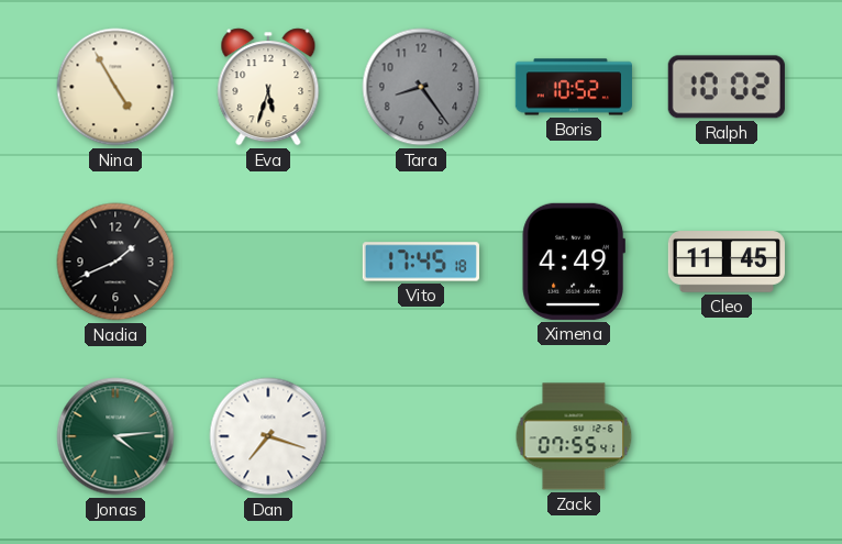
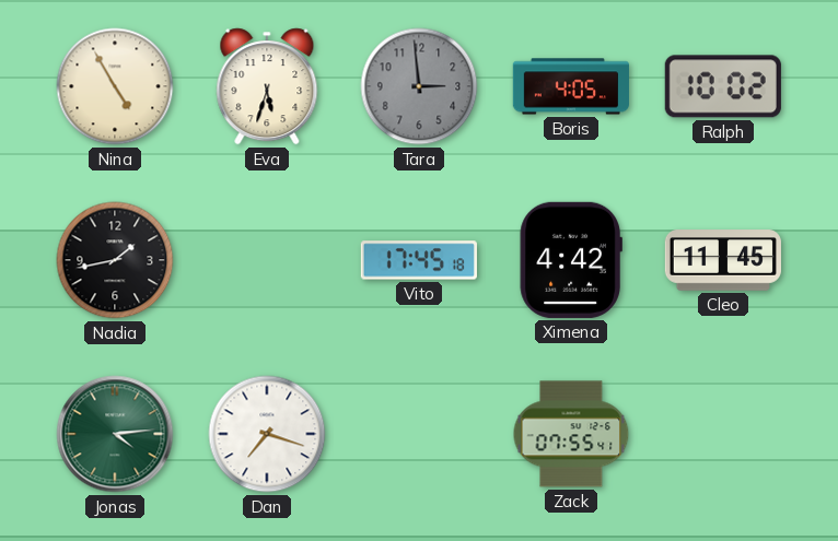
Tara: 8:24 -> 2:59 (419, 86)
Boris: 10:52 -> 4:05 (571, 86)
Nadia: 1:41 -> 1:43 (115, 260)
Ximena: 4:49 -> 4:42 (571, 260)
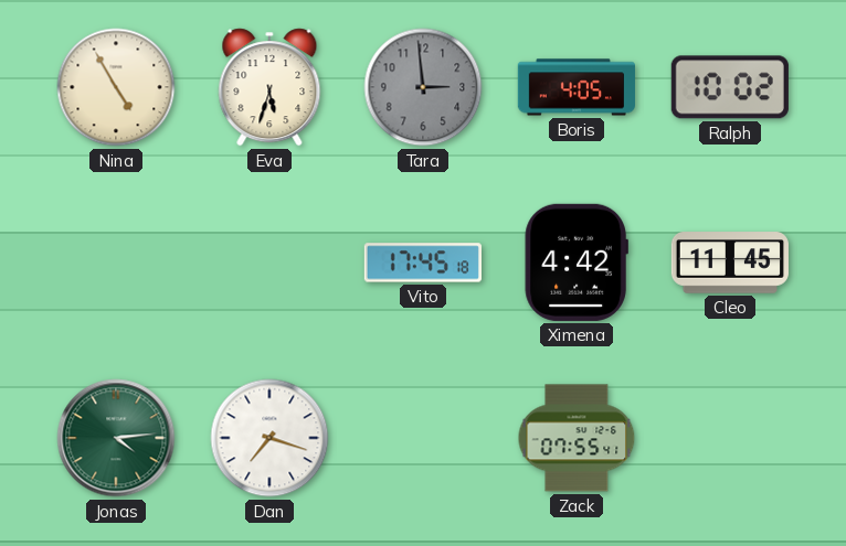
Nadia: 1:43 -> none (115, 260)
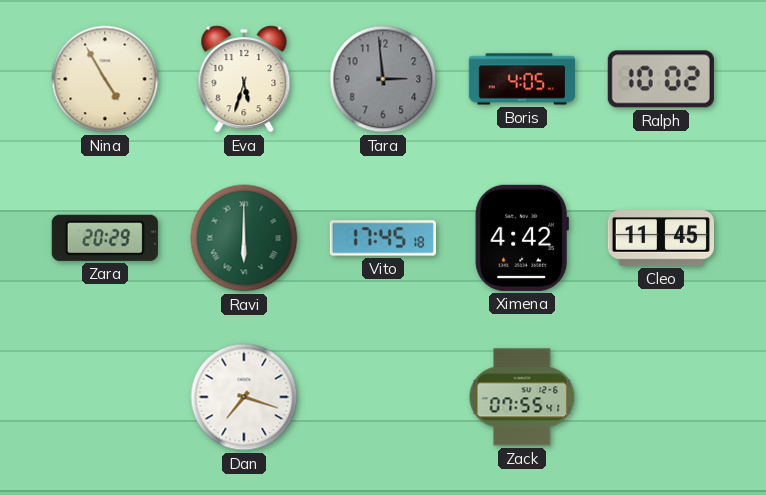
Zara: none -> 20:29 (105, 238)
Ravi: none -> 6:00 (244, 238)
Jonas: 4:14 -> none (116, 438)
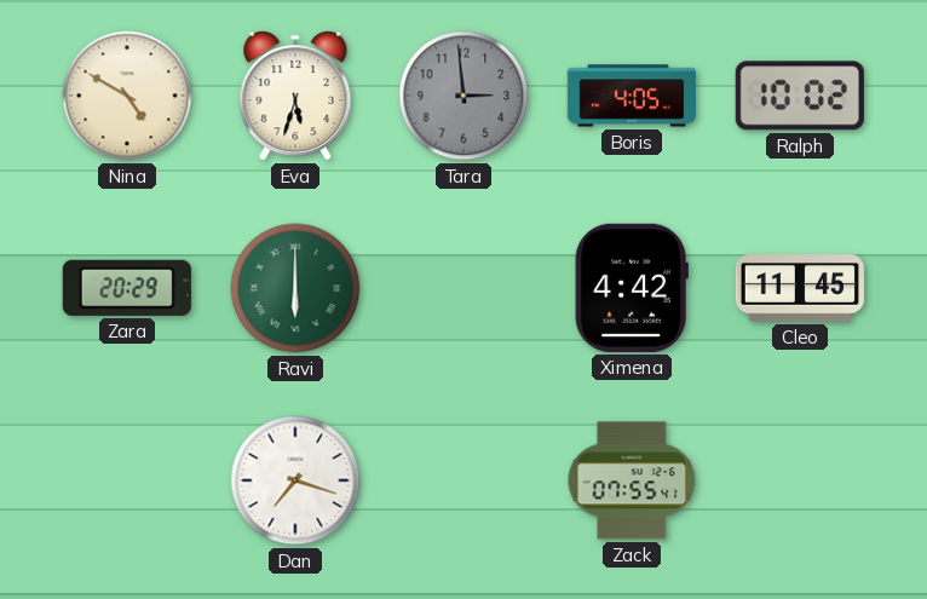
Nina: 4:55 -> 4:50 (127, 96)
Vito: 17:45 -> none (383, 238)
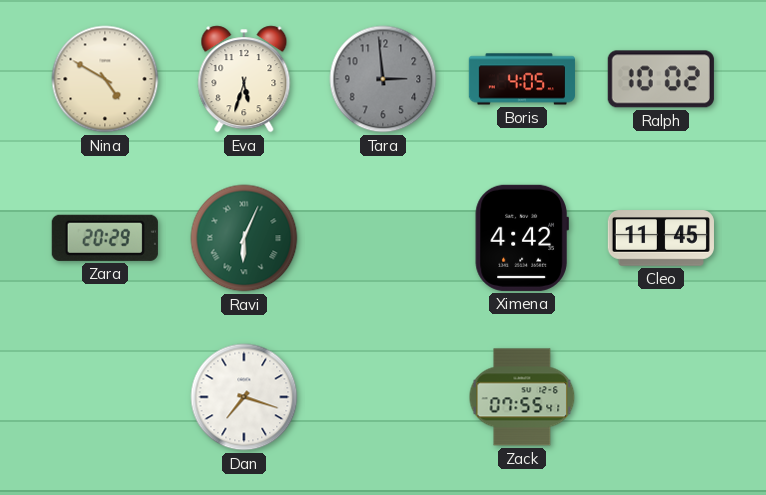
Ravi: 6:00 -> 6:04 (244, 238)
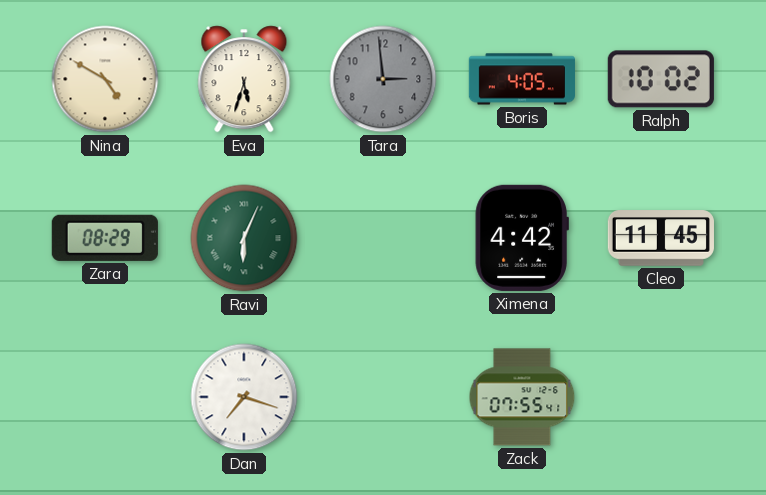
Zara: 20:29 -> 08:29 (105, 238)
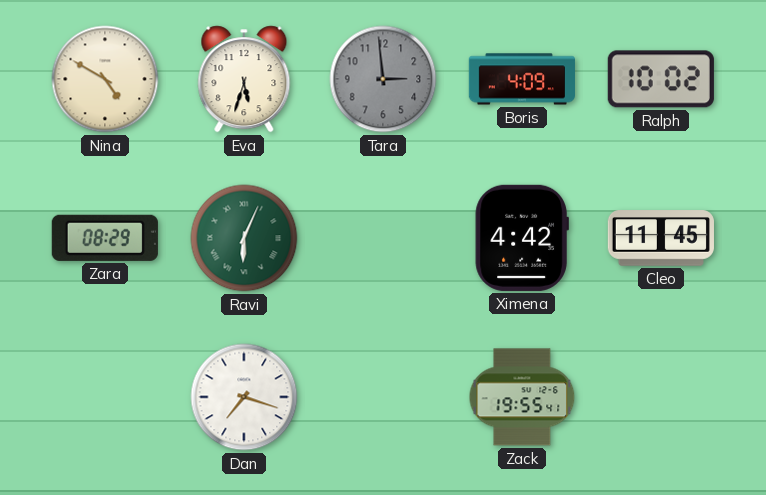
Boris: 4:05 -> 4:09 (522, 79)
Zack: 07:55 -> 19:55 (522, 397)
